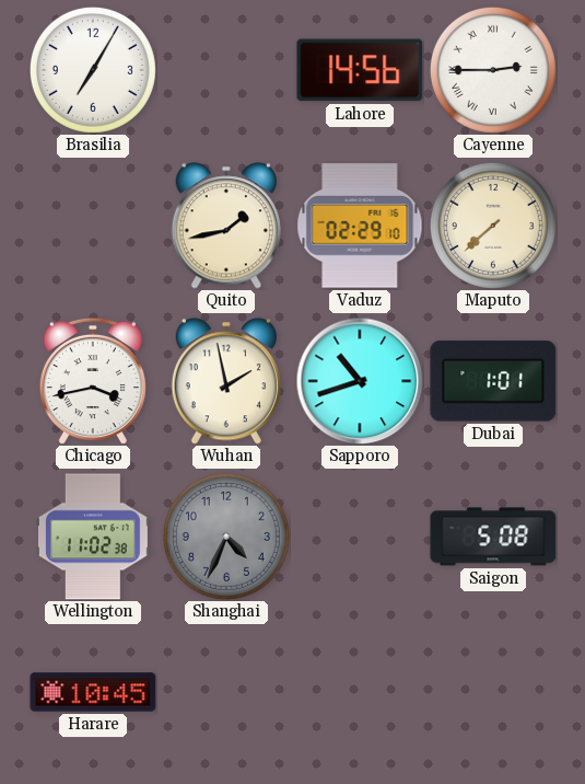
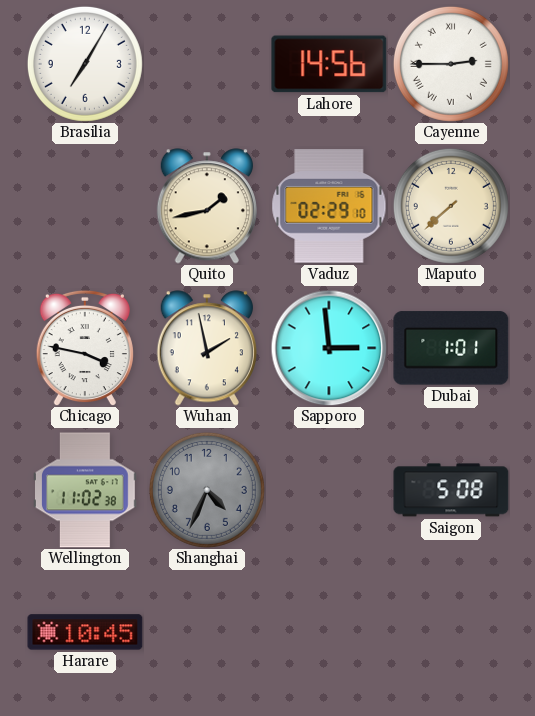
Chicago: 3:43 -> 3:47 (85, 348)
Sapporo: 10:42 -> 2:59 (329, 348)
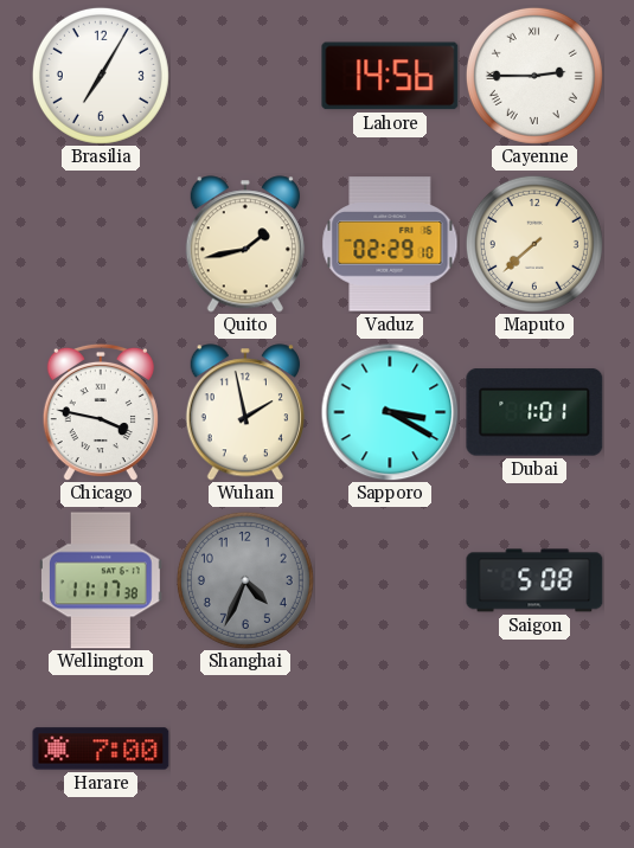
Sapporo: 2:59 -> 3:20 (390, 412)
Wellington: 11:02 -> 11:17 (102, 580)
Harare: 10:45 -> 7:00 (101, 749)
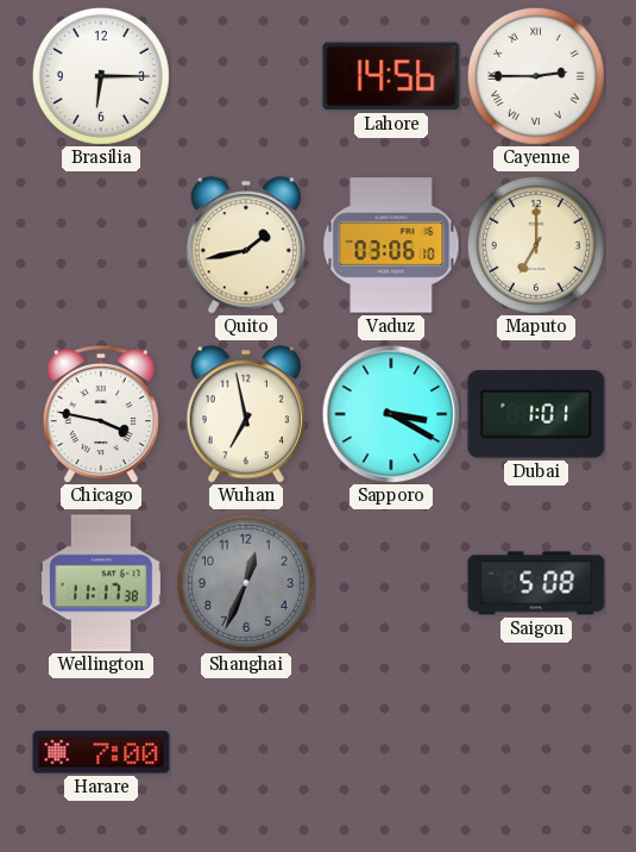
Brasilia: 7:05 -> 6:15 (101, 76)
Vaduz: 02:29 -> 03:06 (391, 245)
Maputo: 7:38 -> 7:00 (536, 245)
Wuhan: 1:58 -> 6:58 (246, 414)
Shanghai: 4:34 -> 12:34 (246, 583)
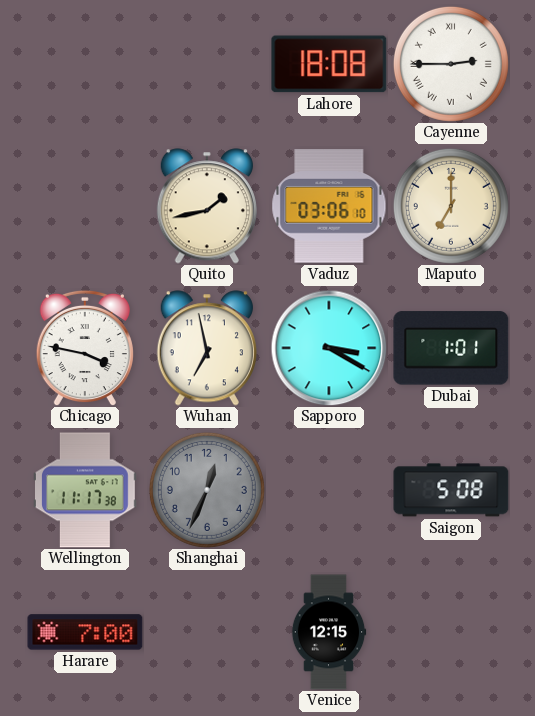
Brasilia: 6:15 -> none (101, 76)
Lahore: 14:56 -> 18:08 (329, 64)
Venice: none -> 12:15 (329, 632)
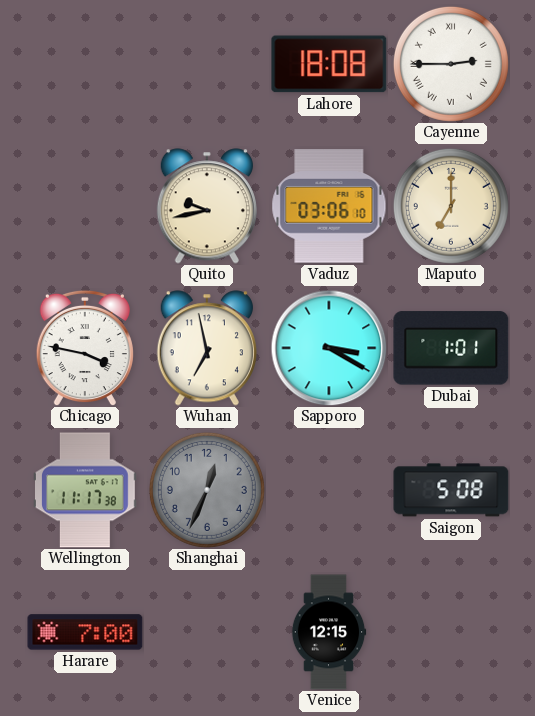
Quito: 1:43 -> 9:43 (207, 206)
